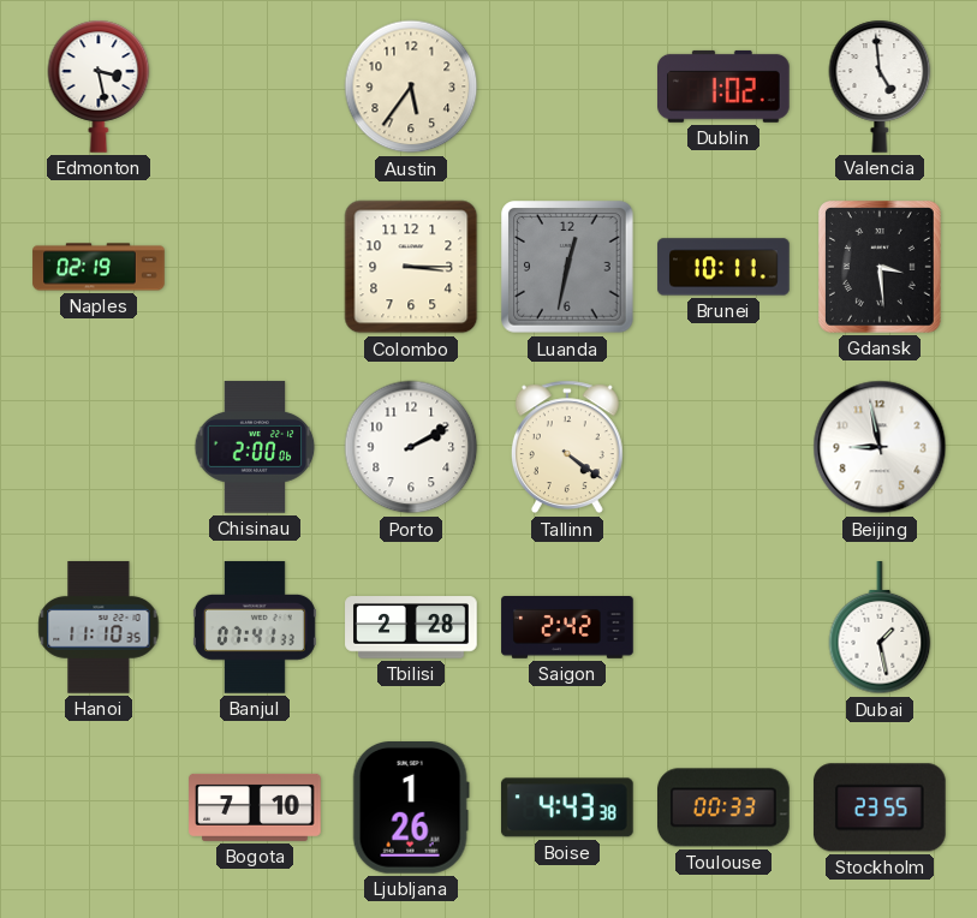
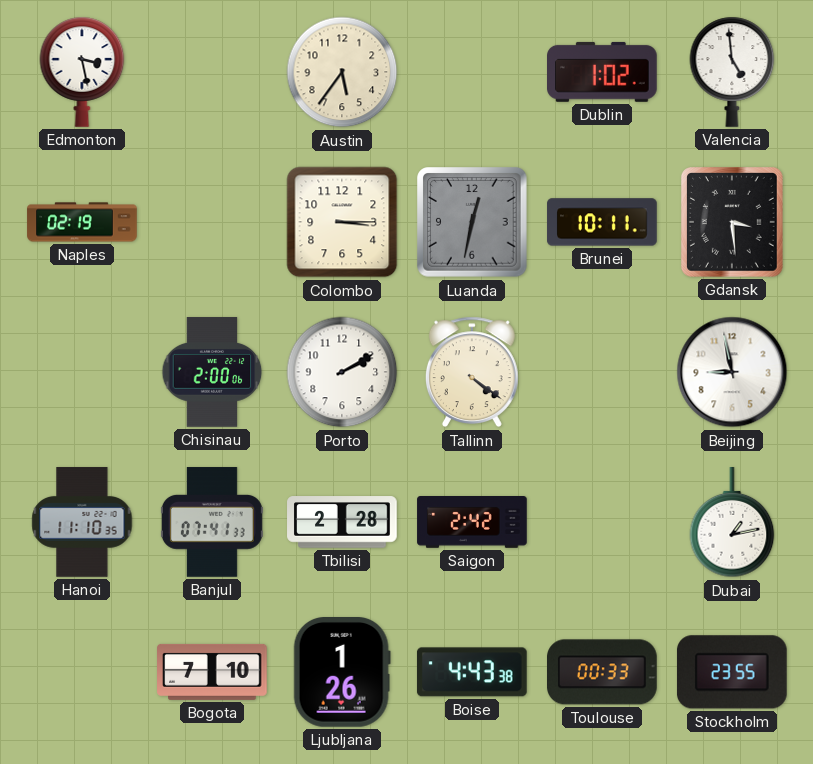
Dubai: 1:28 -> 1:13 (732, 523)
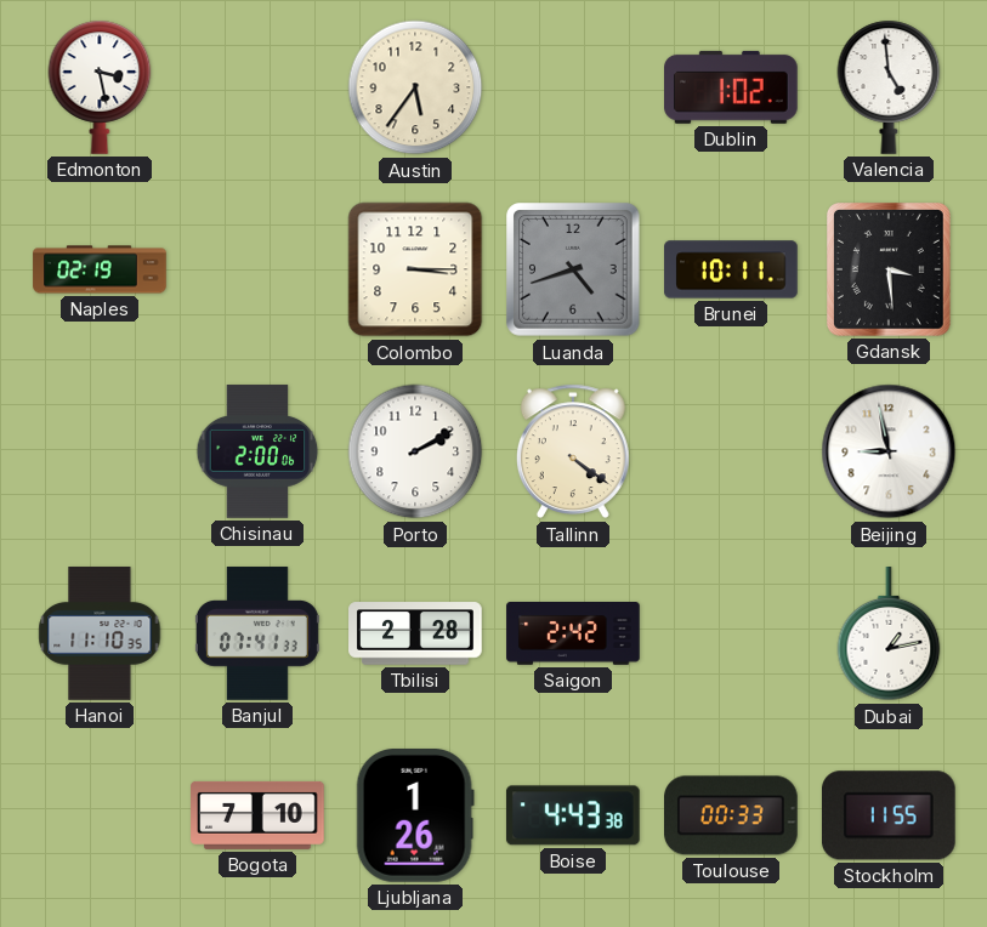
Luanda: 12:32 -> 4:42 (573, 269)
Stockholm: 23:55 -> 11:55 (889, 815)
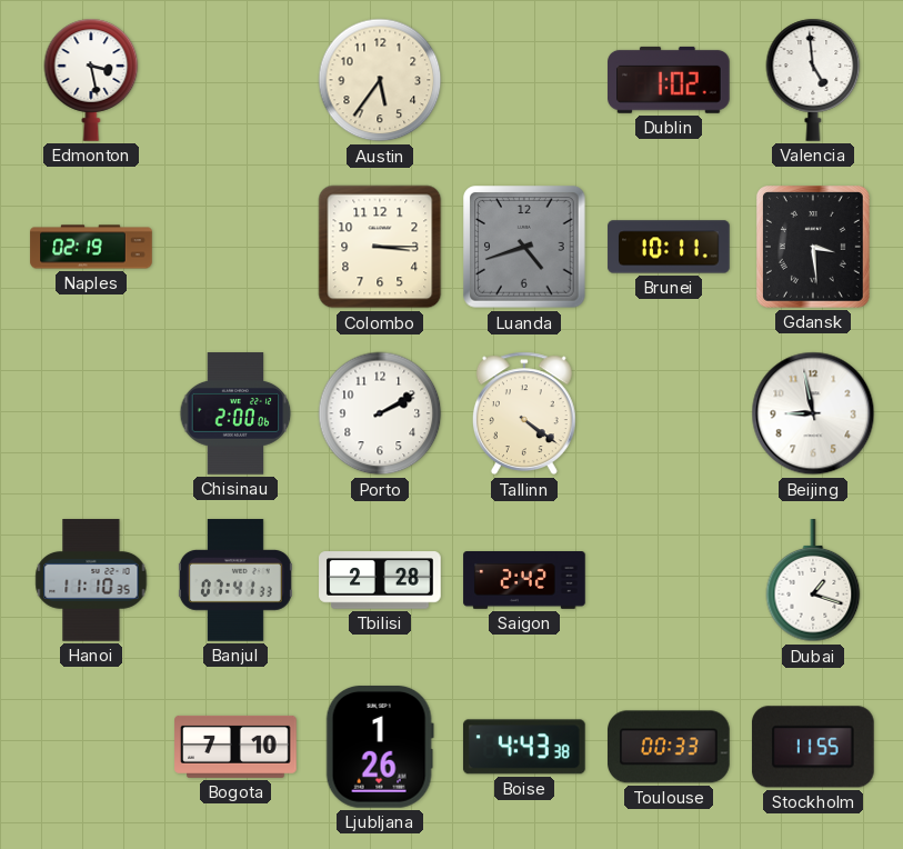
Dubai: 1:13 -> 1:18 (813, 581)
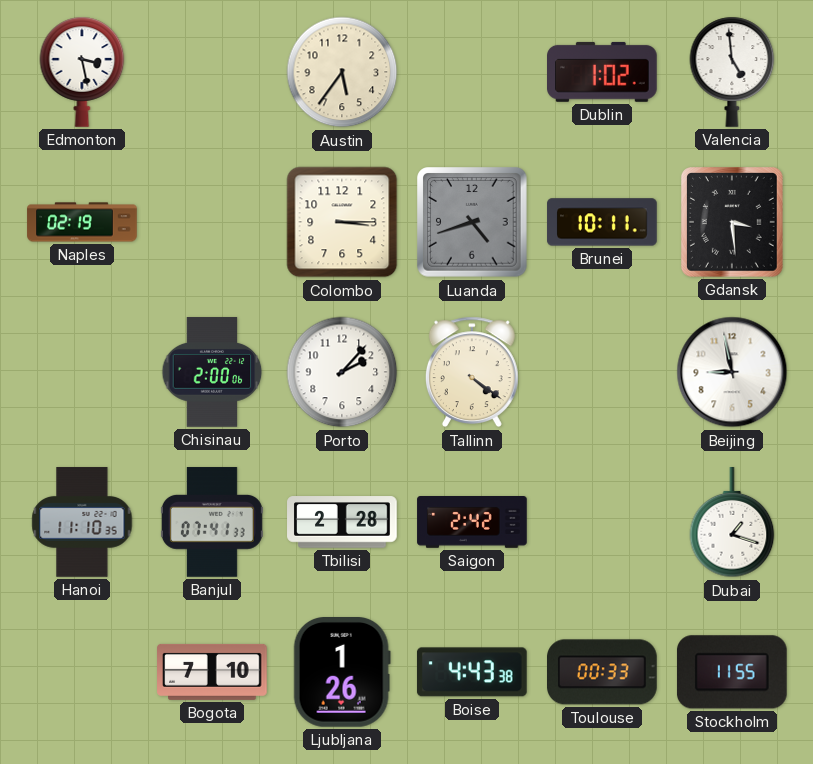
Porto: 2:10 -> 2:07 (342, 372)
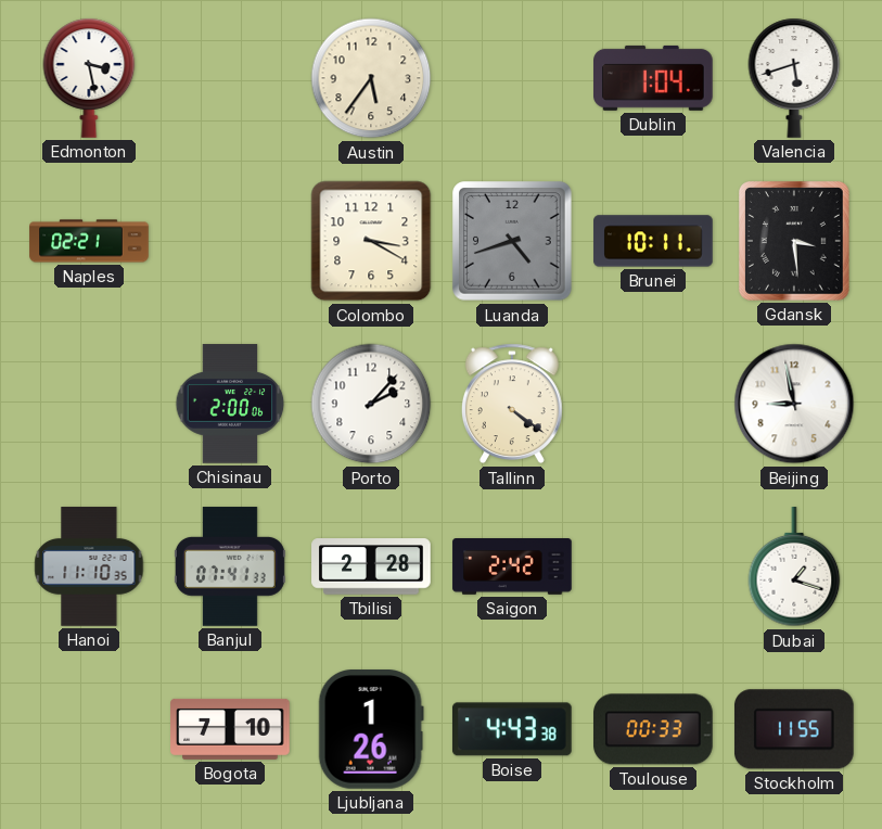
Dublin: 1:02 -> 1:04 (654, 78)
Valencia: 4:59 -> 5:42 (794, 78)
Naples: 02:19 -> 02:21 (89, 241)
Colombo: 3:15 -> 3:20 (371, 241)
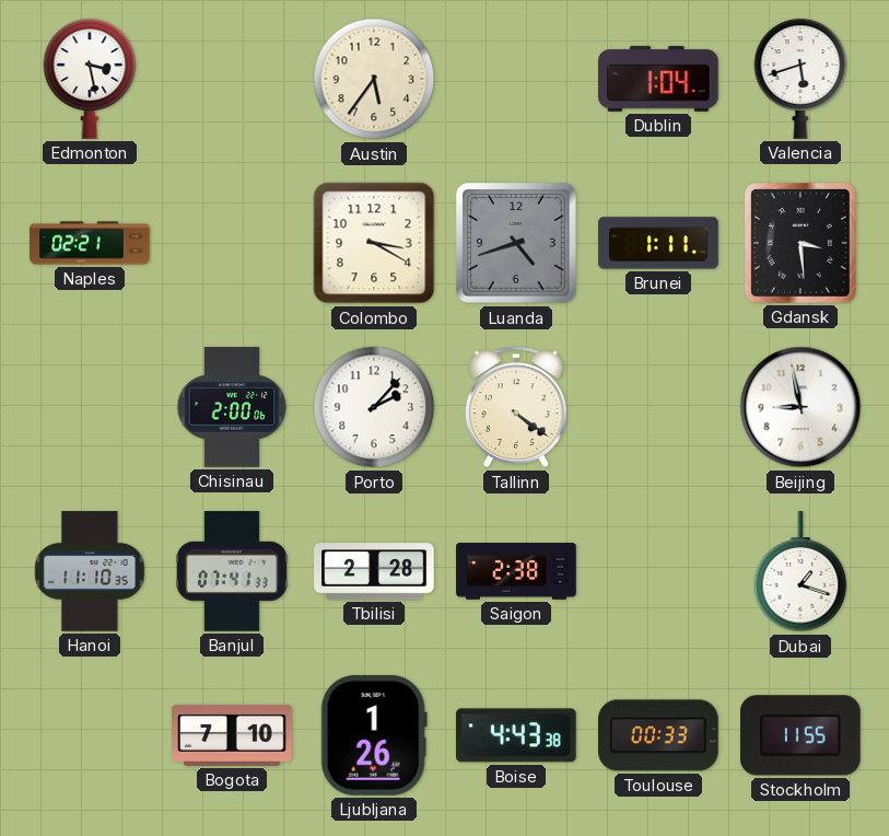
Brunei: 10:11 -> 1:11 (658, 243)
Saigon: 2:42 -> 2:38 (516, 572)
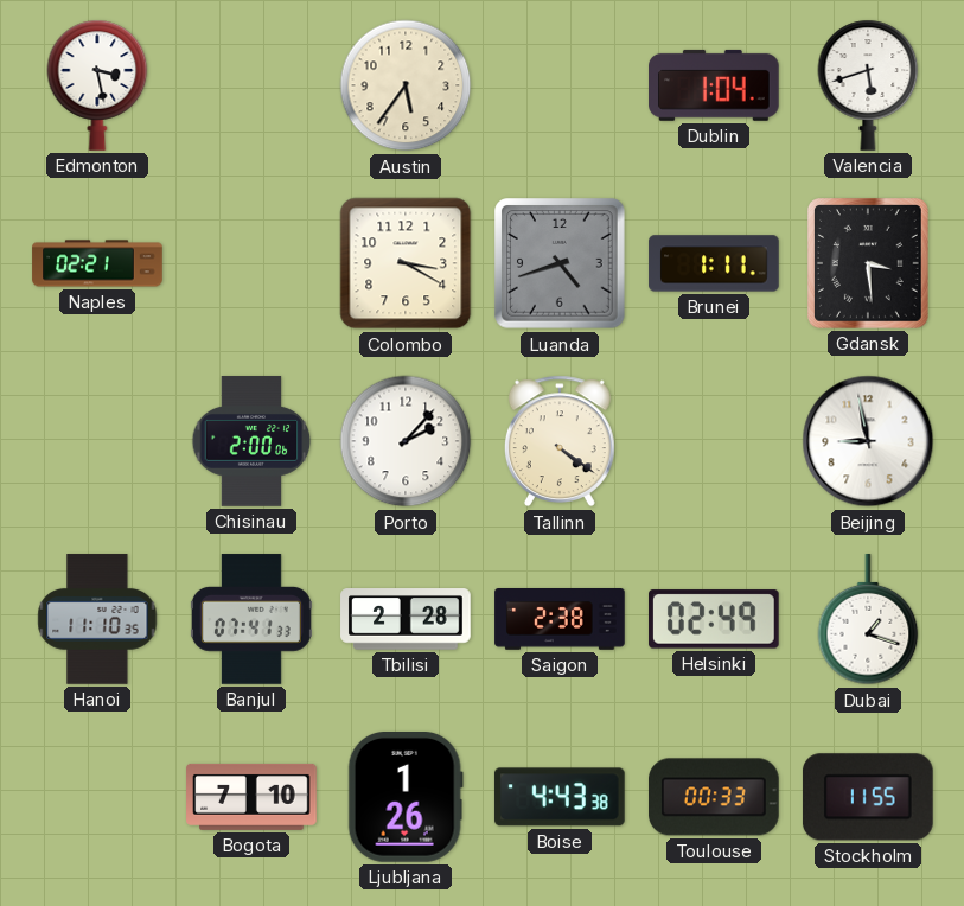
Helsinki: none -> 02:49 (715, 619)
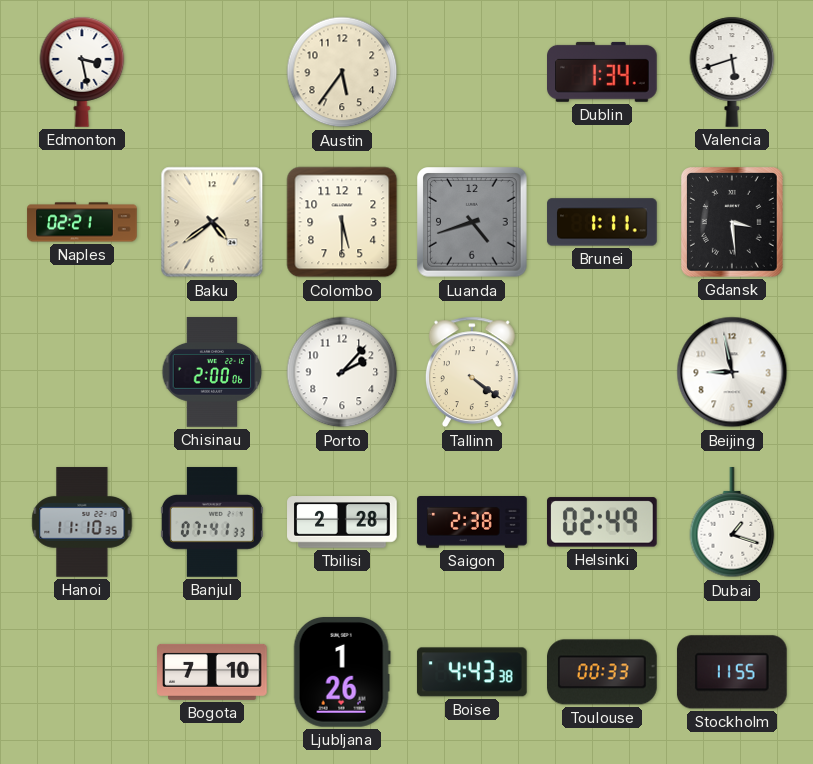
Dublin: 1:04 -> 1:34 (603, 72)
Baku: none -> 4:39 (212, 222)
Colombo: 3:20 -> 5:30 (342, 222)
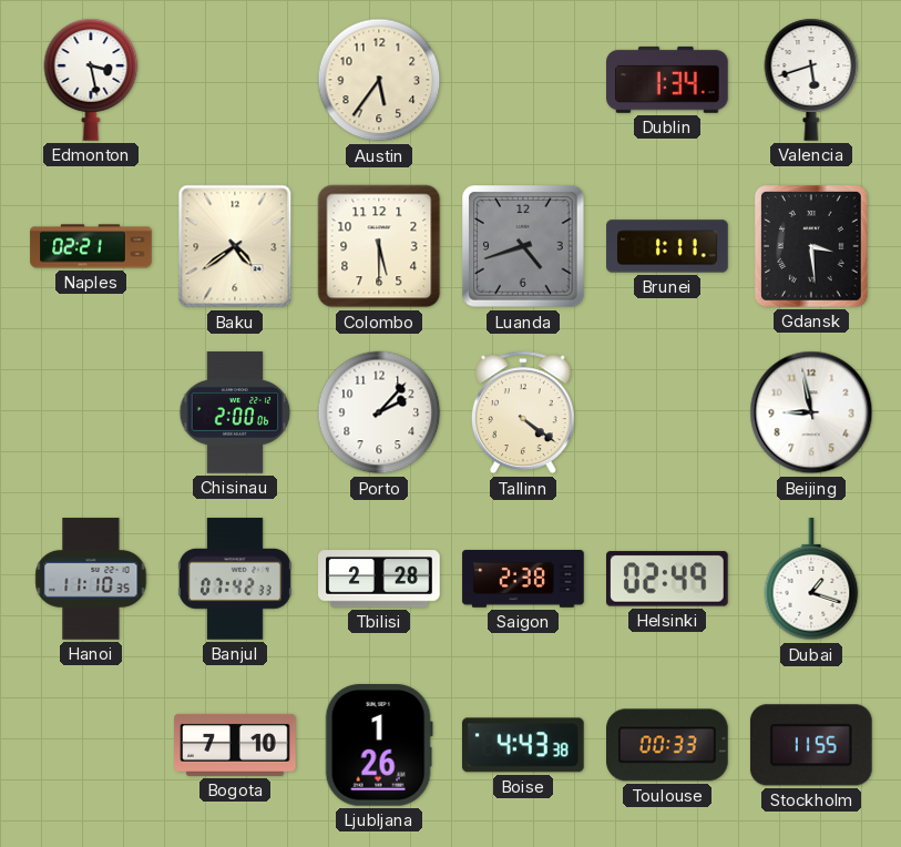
Banjul: 07:41 -> 07:42 (235, 579)
